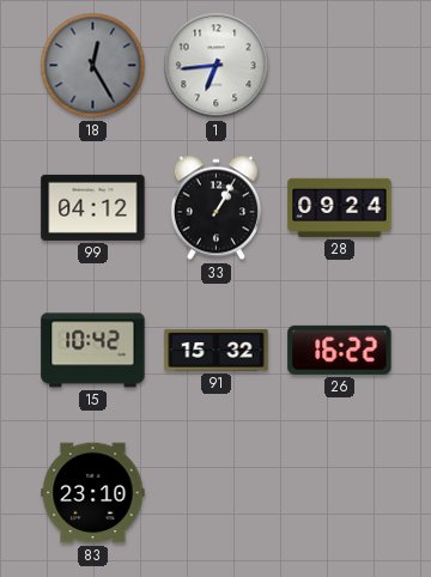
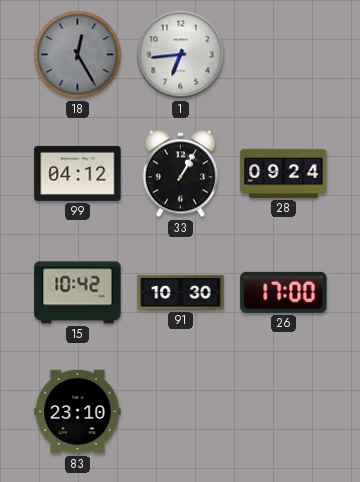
91: 15:32 -> 10:30 (181, 293)
26: 16:22 -> 17:00 (284, 292)
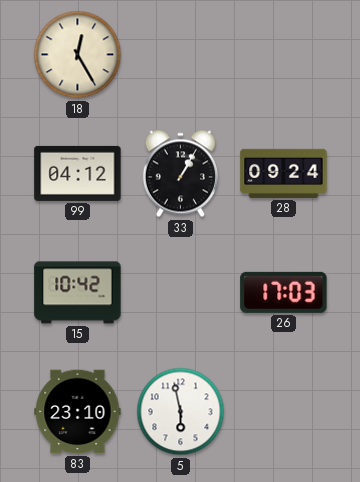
18 dial: grey -> cream (78, 55)
1: 6:44 -> none (181, 55)
91: 10:30 -> none (181, 293)
26: 17:00 -> 17:03 (284, 292)
5: none -> 5:58 (181, 412)
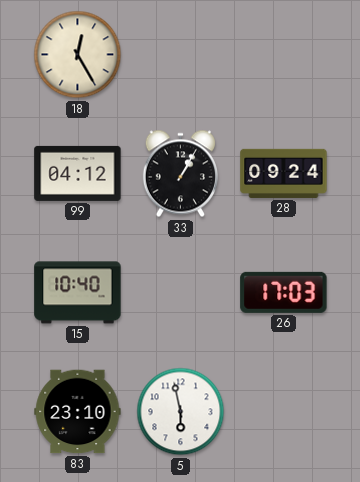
15: 10:42 -> 10:40 (78, 293)
